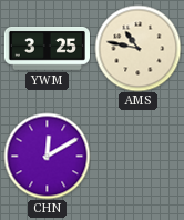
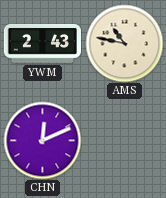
YWM: 3:25 -> 2:43 (42, 44)
CHN: 12:10 -> 12:11 (42, 140)
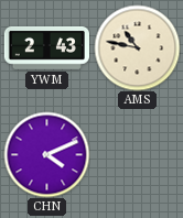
CHN: 12:11 -> 4:11 (46, 154)
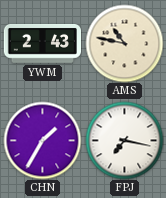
CHN: 4:11 -> 1:35 (42, 140)
FPJ: none -> 7:17 (124, 140)
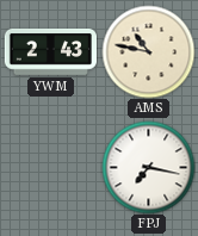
CHN: 1:35 -> none (42, 140)
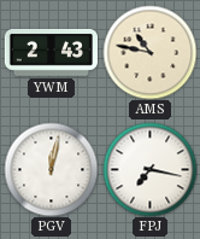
PGV: none -> 12:02 (51, 169)
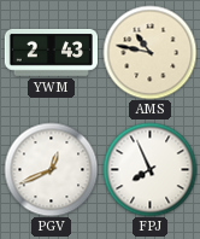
PGV: 12:02 -> 12:41 (51, 169)
FPJ: 7:17 -> 7:56 (149, 169)
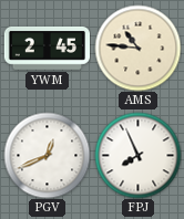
YWM: 2:43 -> 2:45 (47, 49)
AMS: 10:47 -> 10:46 (137, 48)
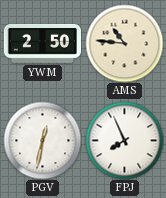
YWM: 2:45 -> 2:50 (42, 44)
PGV: 12:41 -> 12:32 (42, 140)
